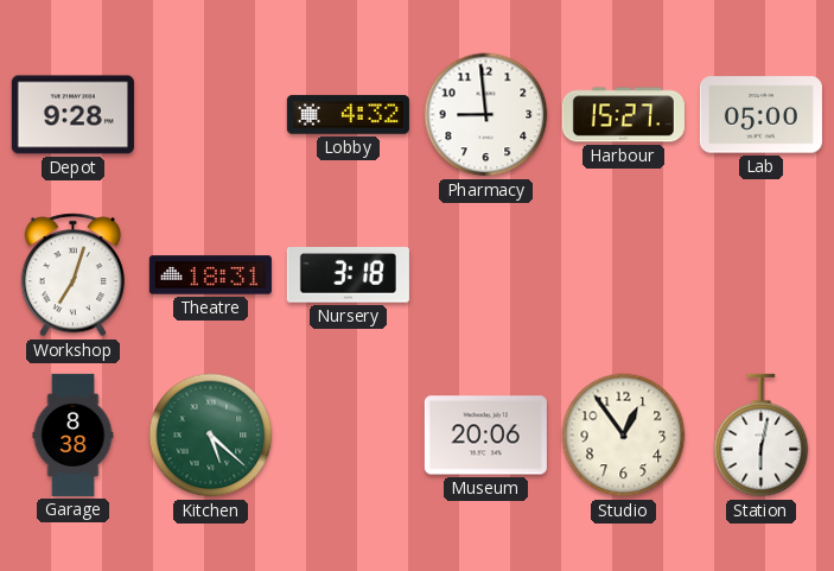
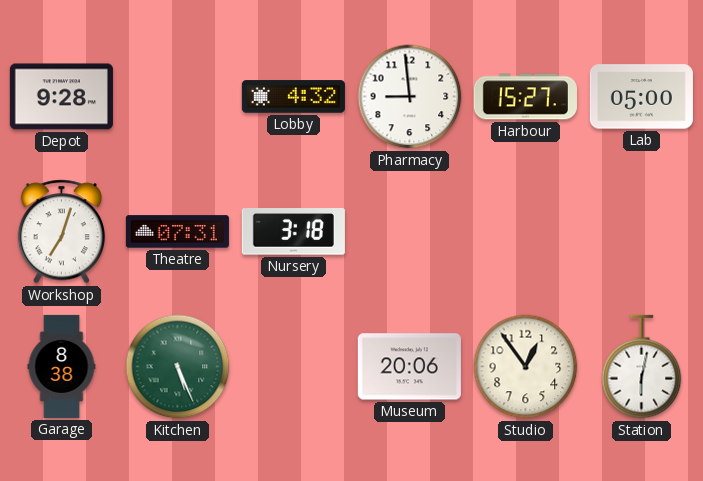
Theatre: 18:31 -> 07:31 (177, 232)
Kitchen: 5:22 -> 5:26 (178, 367)
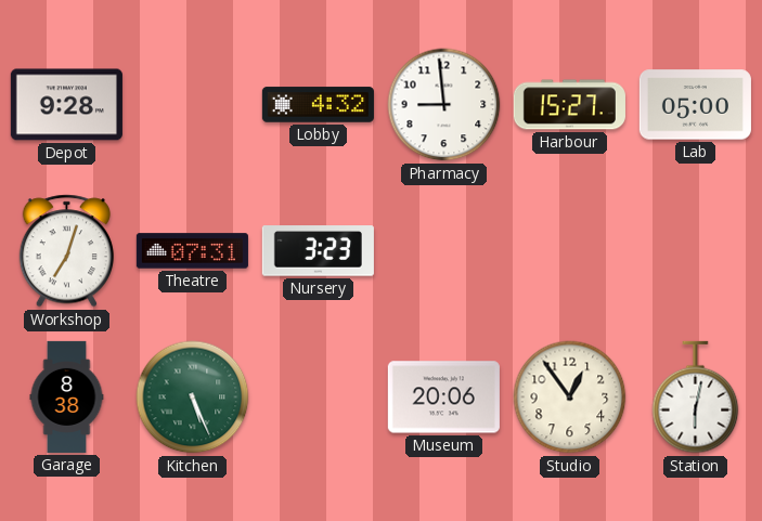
Nursery: 3:18 -> 3:23 (318, 251)
